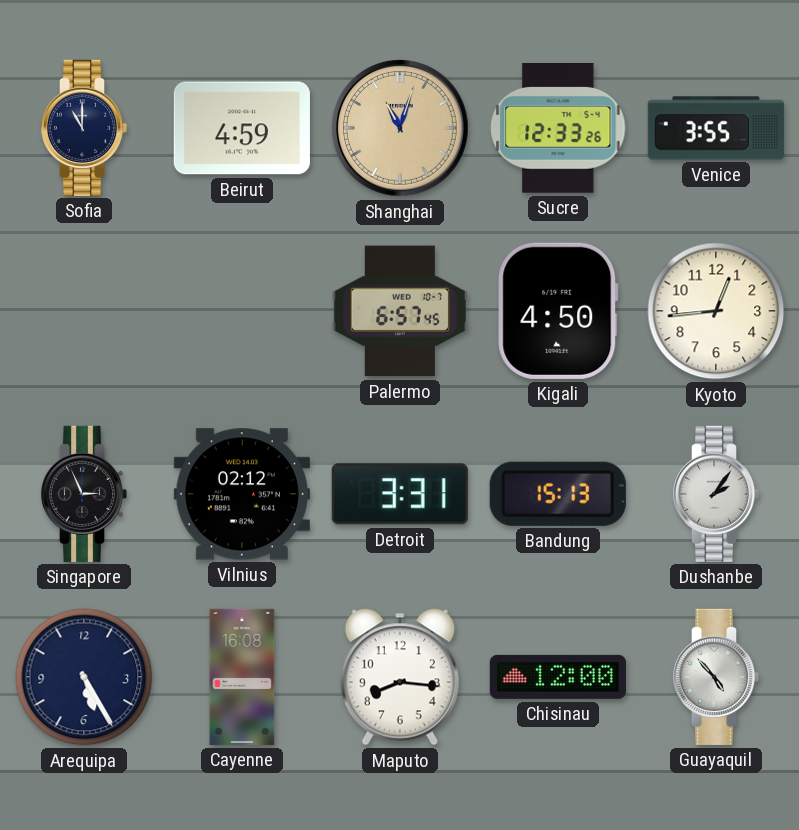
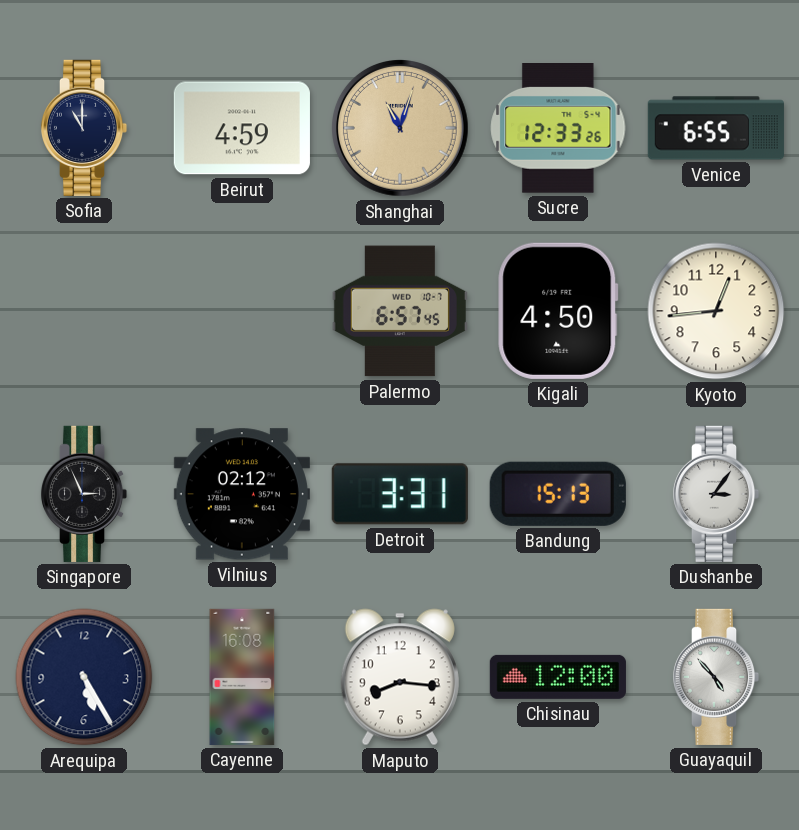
Venice: 3:55 -> 6:55 (716, 128)
Dushanbe: 2:06 -> 3:06 (716, 494)
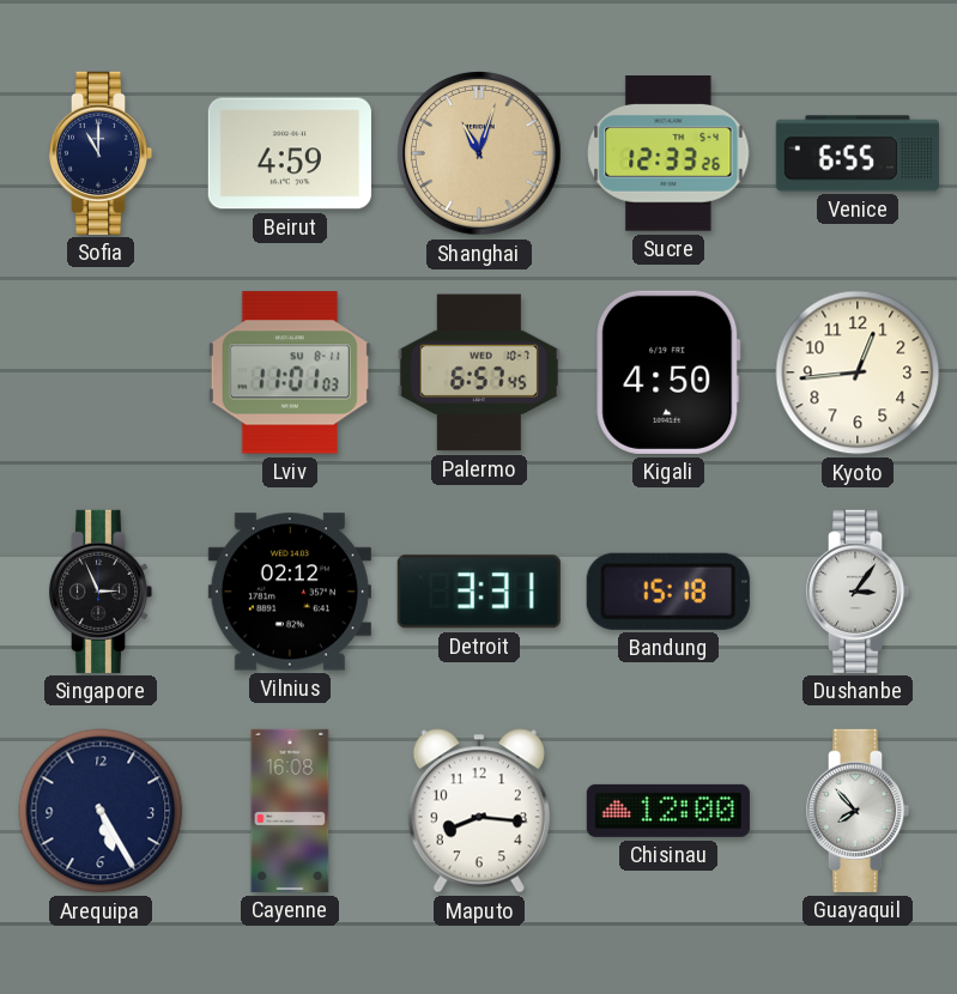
Lviv: none -> 11:01 (290, 372)
Bandung: 15:13 -> 15:18 (668, 592)
Guayaquil: 4:53 -> 7:53 (858, 811)
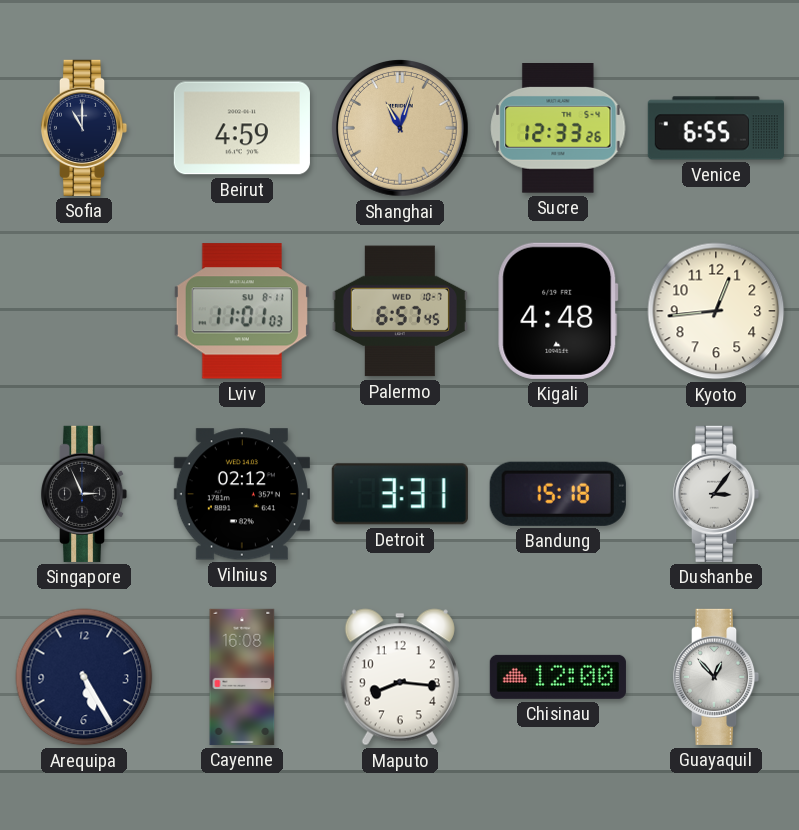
Kigali: 4:50 -> 4:48 (558, 311)
Guayaquil: 7:53 -> 12:53 (716, 677)
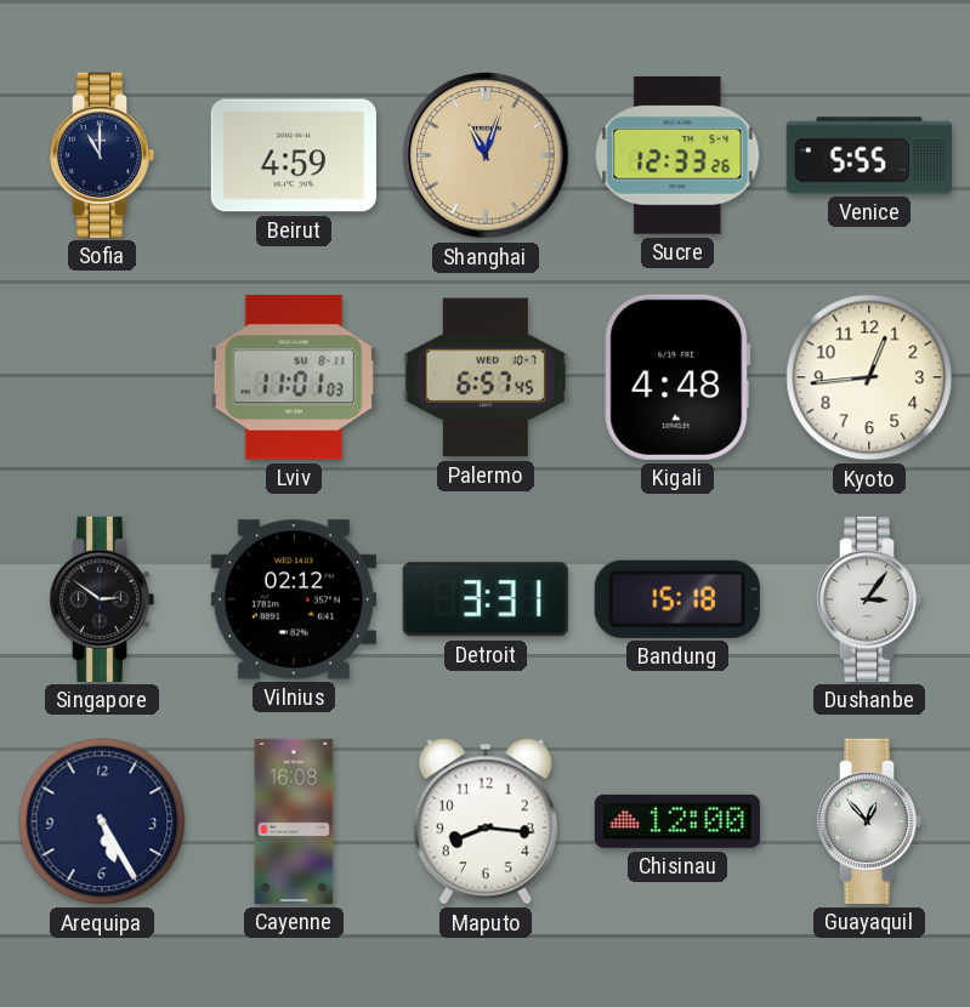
Venice: 6:55 -> 5:55 (869, 155)
Singapore: 2:56 -> 2:51 (102, 599)
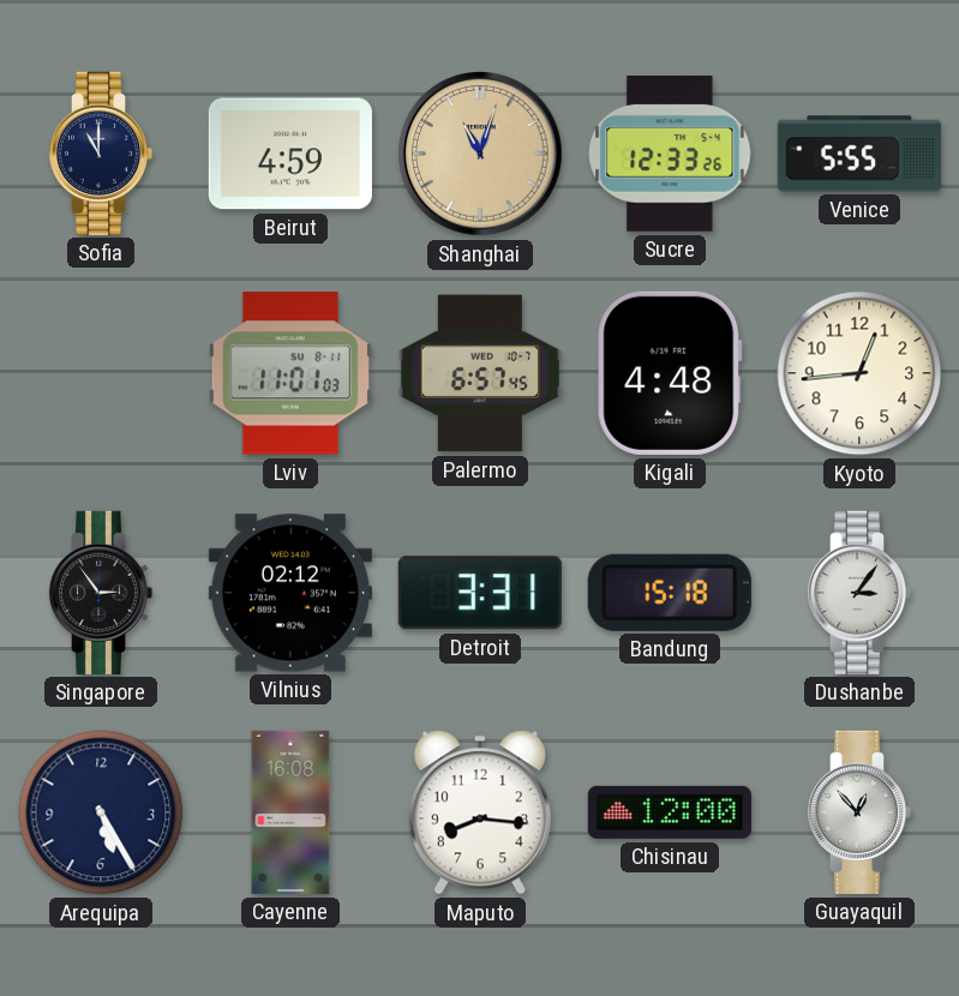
Singapore: 2:51 -> 2:54 (101, 593)
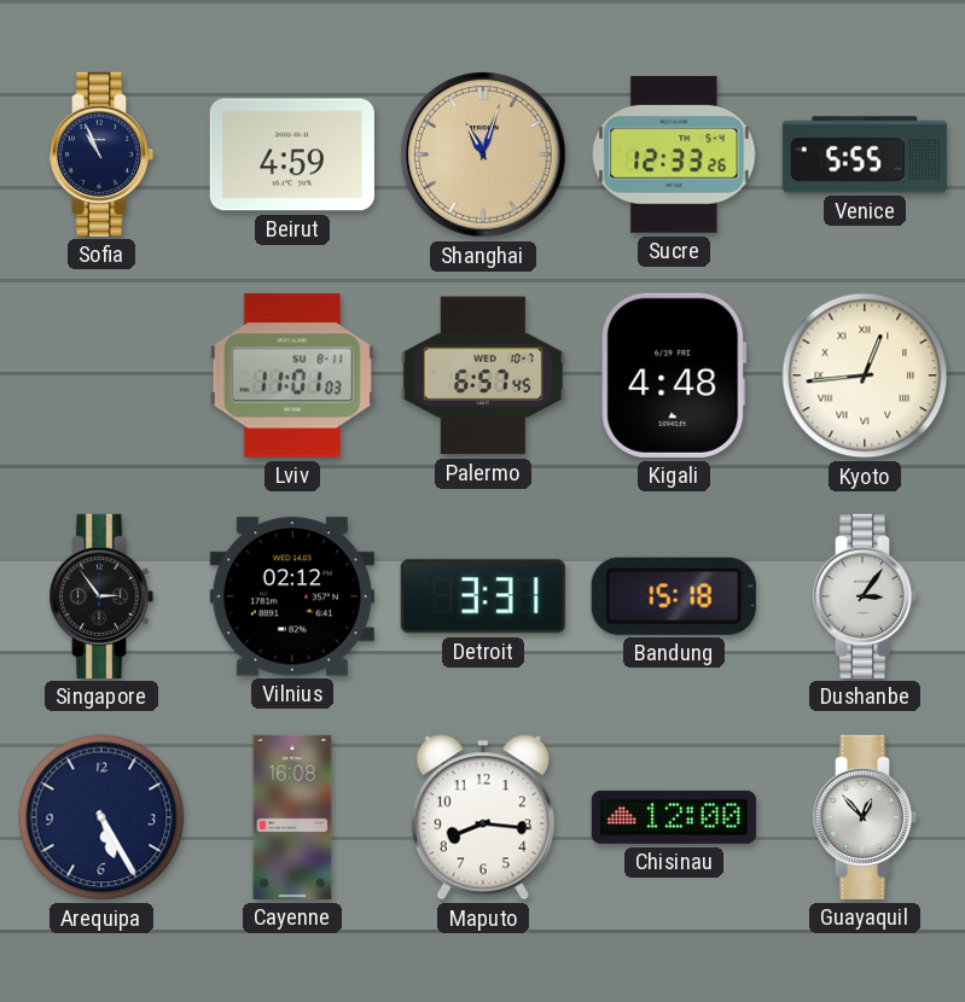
Sofia: 11:00 -> 10:56 (101, 155)
Kyoto numerals: Arabic -> Roman (865, 375)
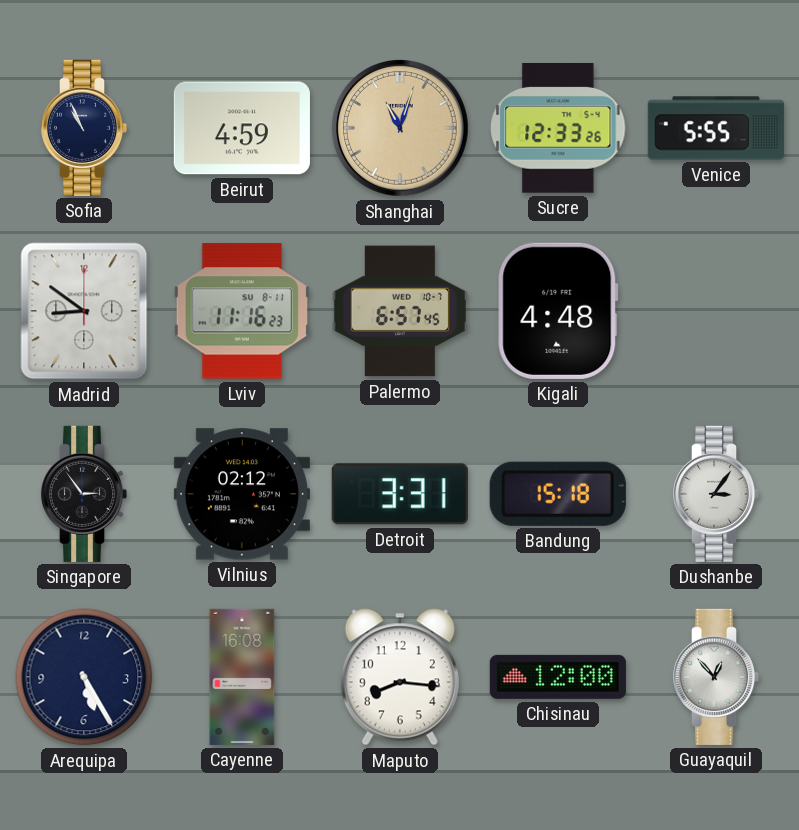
Madrid: none -> 8:51 (84, 311)
Lviv: 11:01 -> 11:16 (242, 311)
Kyoto: 12:44 -> none (865, 375)
